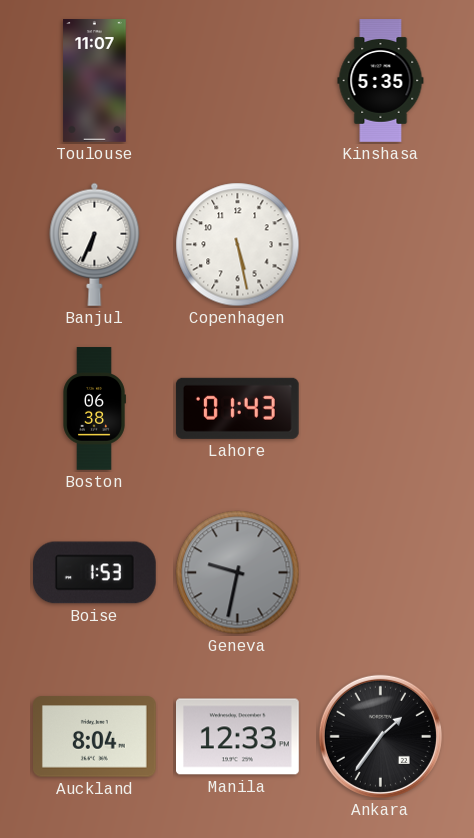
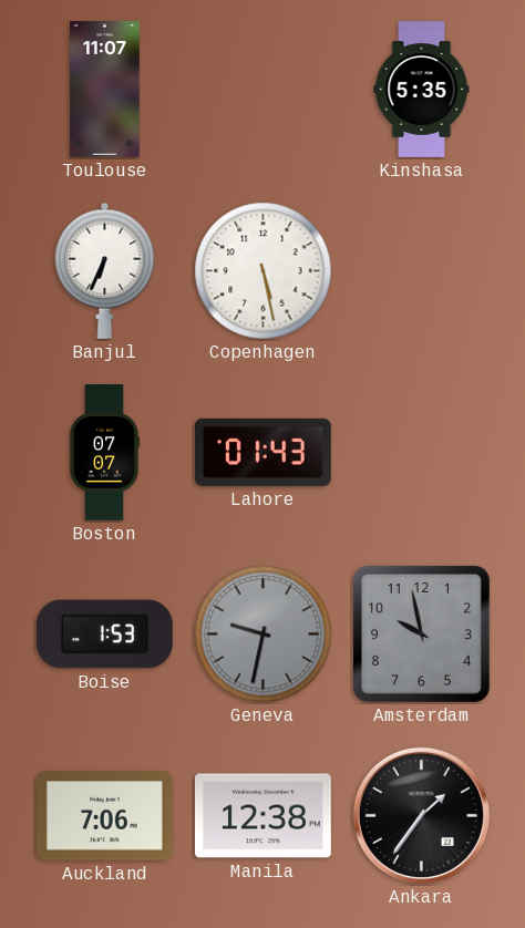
Boston: 06:38 -> 07:07 (104, 453)
Amsterdam: none -> 9:58 (421, 633)
Auckland: 8:04 -> 7:06 (105, 816)
Manila: 12:33 -> 12:38 (264, 816)
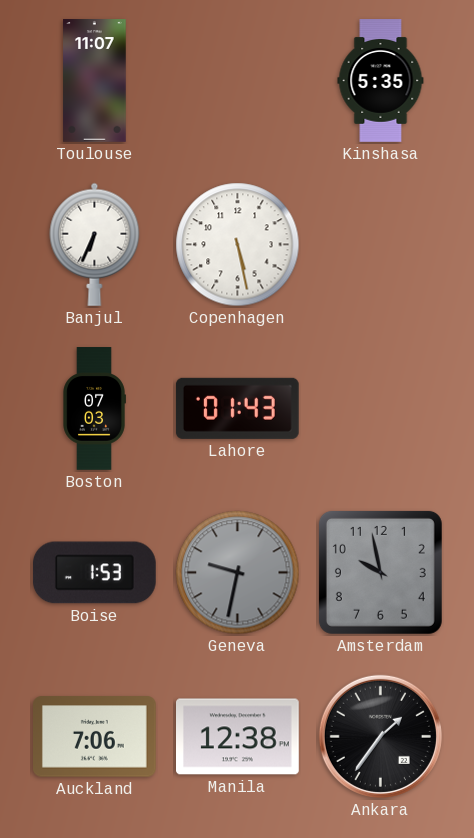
Boston: 07:07 -> 07:03 (94, 409)
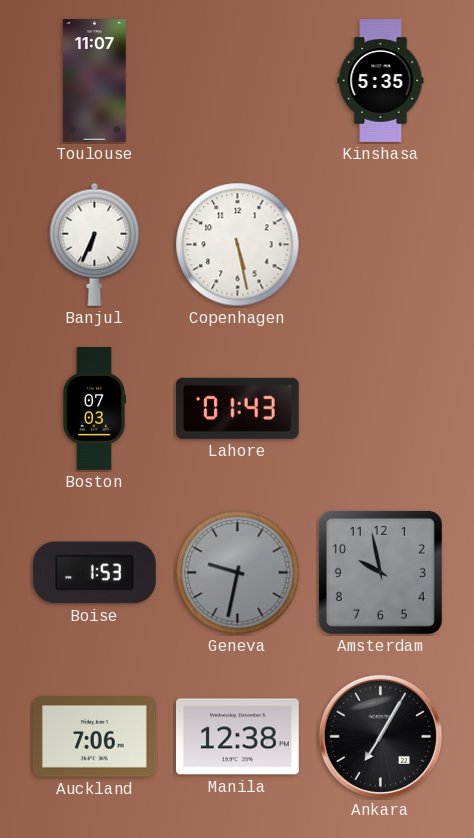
Ankara: 1:36 -> 7:05 (380, 736)
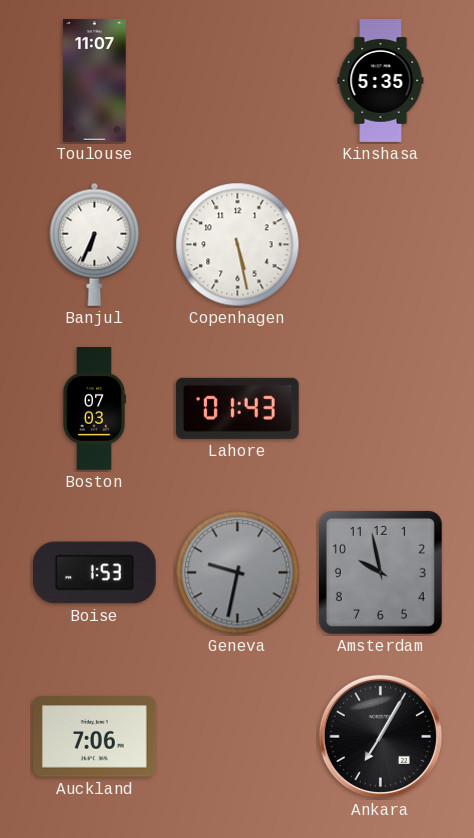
Manila: 12:38 -> none (238, 737)
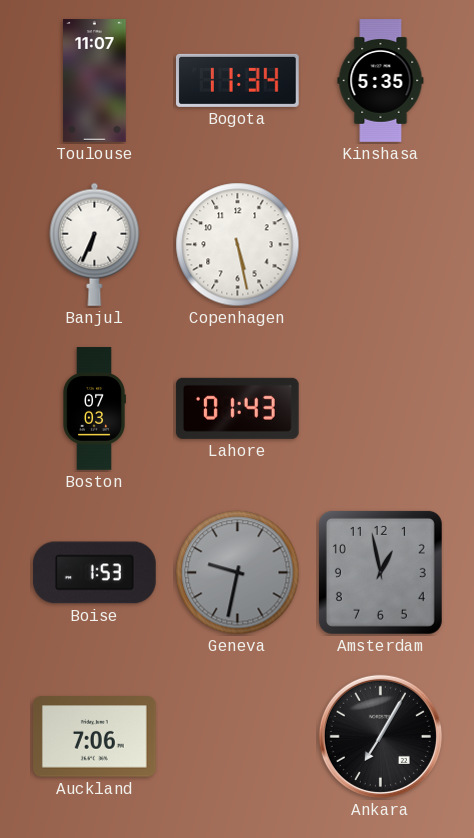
Bogota: none -> 11:34 (238, 80)
Amsterdam: 9:58 -> 12:58 (380, 572)
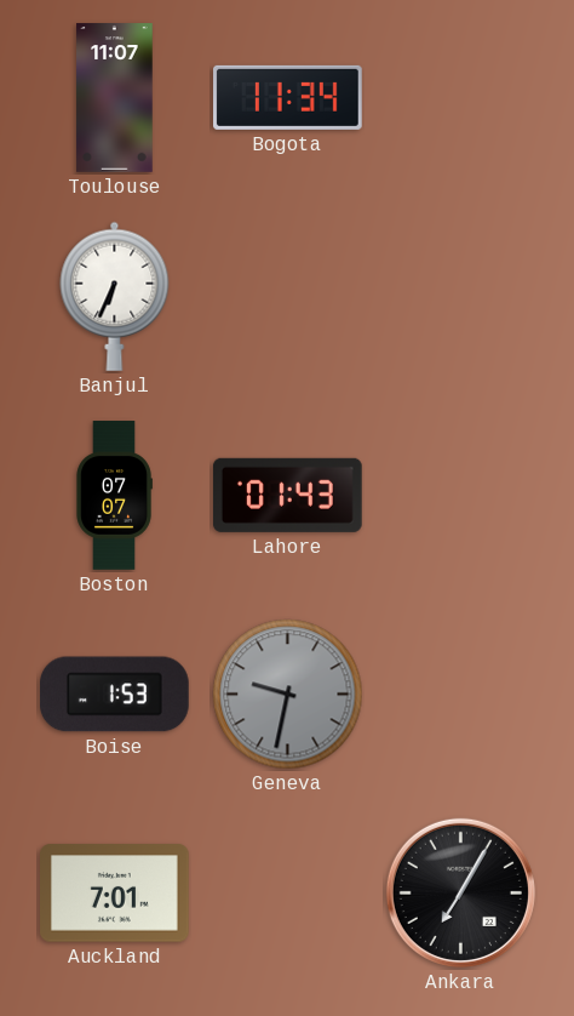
Kinshasa: 5:35 -> none (381, 81)
Copenhagen: 5:28 -> none (238, 245)
Boston: 07:03 -> 07:07 (114, 496)
Amsterdam: 12:58 -> none (380, 572)
Auckland: 7:06 -> 7:01 (115, 894)
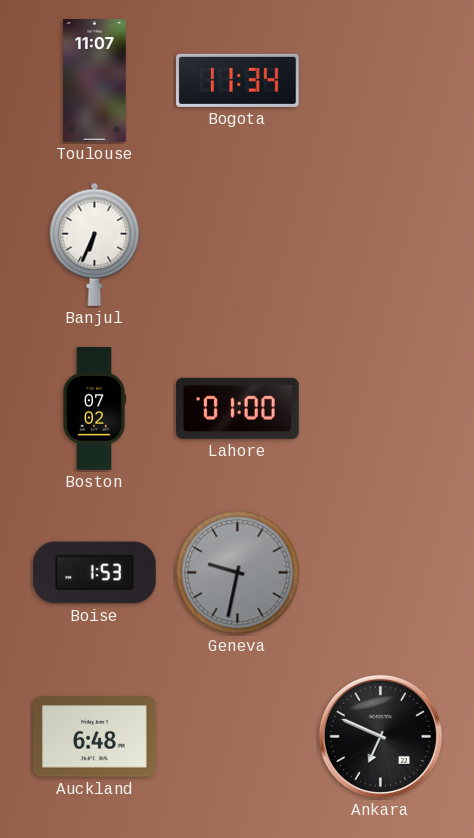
Boston: 07:07 -> 07:02 (94, 409)
Lahore: 01:43 -> 01:00 (237, 408)
Auckland: 7:01 -> 6:48 (95, 737)
Ankara: 7:05 -> 6:49 (380, 736)
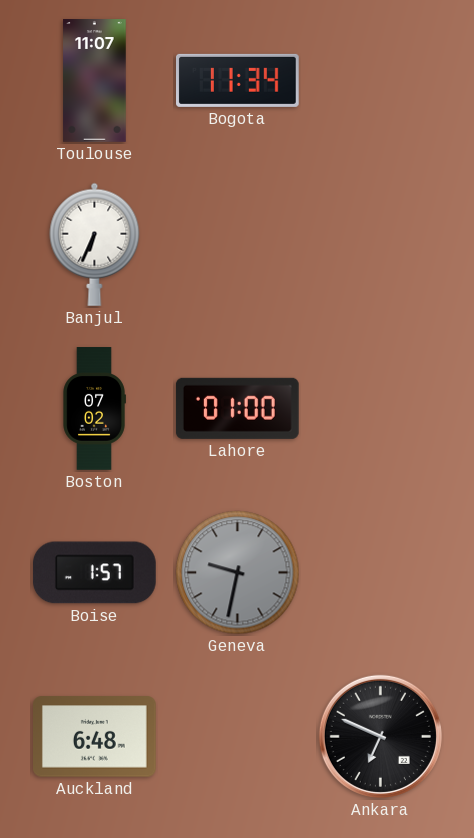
Boise: 1:53 -> 1:57 (95, 573)
